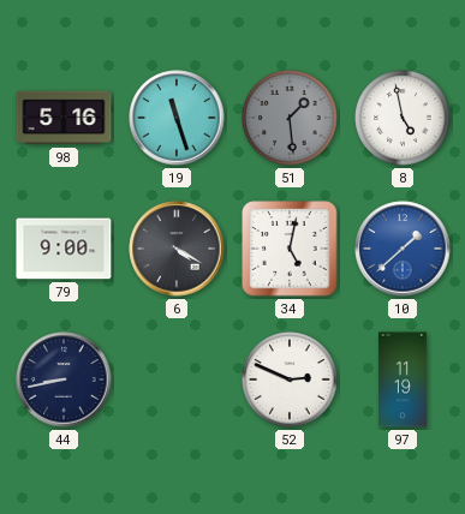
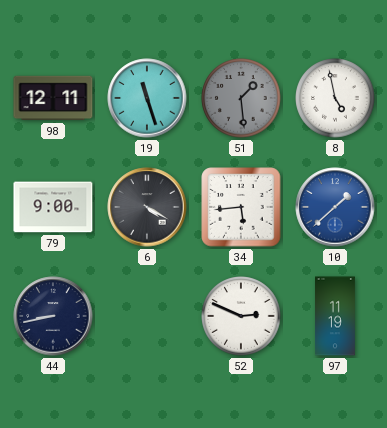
98: 5:16 -> 12:11 (53, 98)
34: 5:02 -> 5:44 (241, 207)
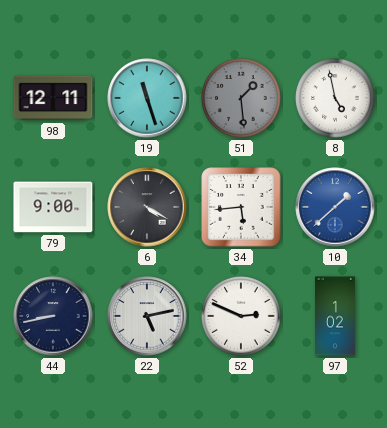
22: none -> 5:13 (147, 316)
97: 11:19 -> 1:02 (336, 316)
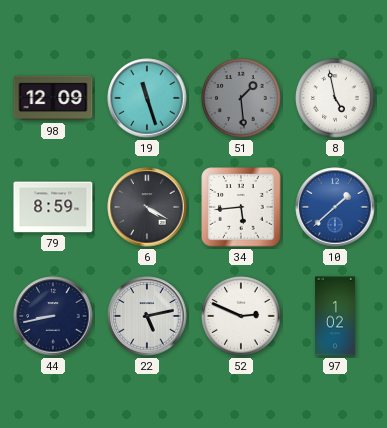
98: 12:11 -> 12:09 (53, 98)
79: 9:00 -> 8:59 (53, 207)
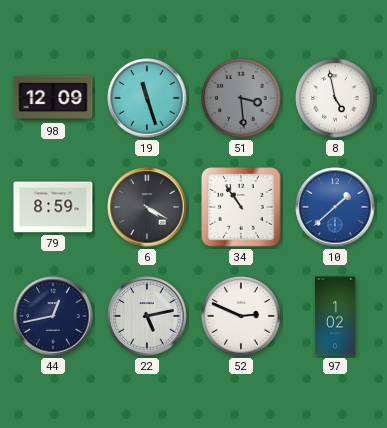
51: 1:29 -> 3:29 (241, 98)
34: 5:44 -> 10:54 (241, 207)
44: 8:43 -> 12:43 (53, 316)
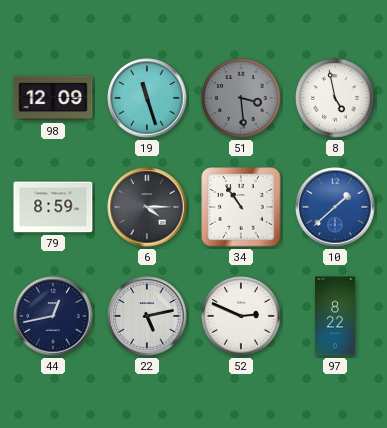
6: 4:20 -> 4:15 (147, 207)
97: 1:02 -> 8:22 (336, 316)
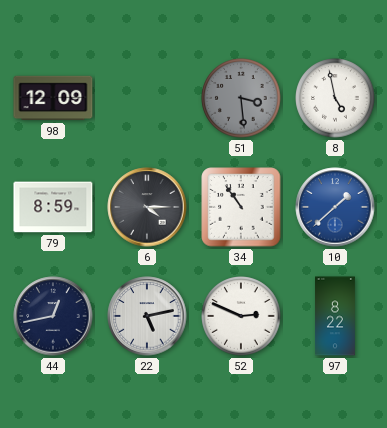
19: 11:27 -> none (147, 98)
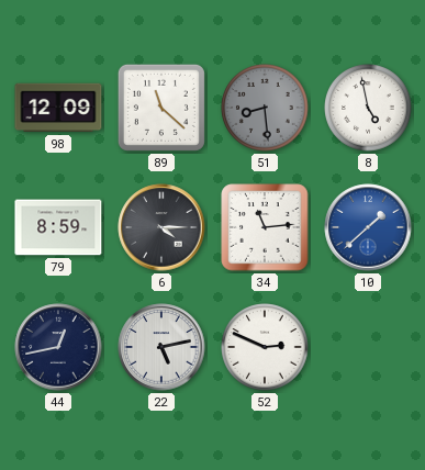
89: none -> 11:22 (161, 108)
51: 3:29 -> 8:29 (265, 108)
34: 10:54 -> 11:14 (265, 227)
97: 8:22 -> none (336, 316)
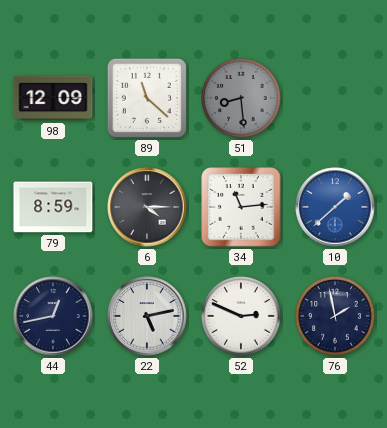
8: 4:58 -> none (368, 108)
76: none -> 1:58 (335, 316)
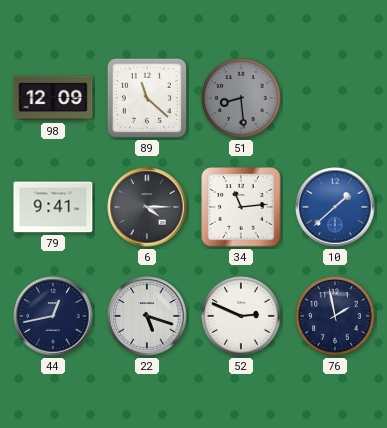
79: 8:59 -> 9:41 (53, 207)
22: 5:13 -> 5:18 (147, 316)
